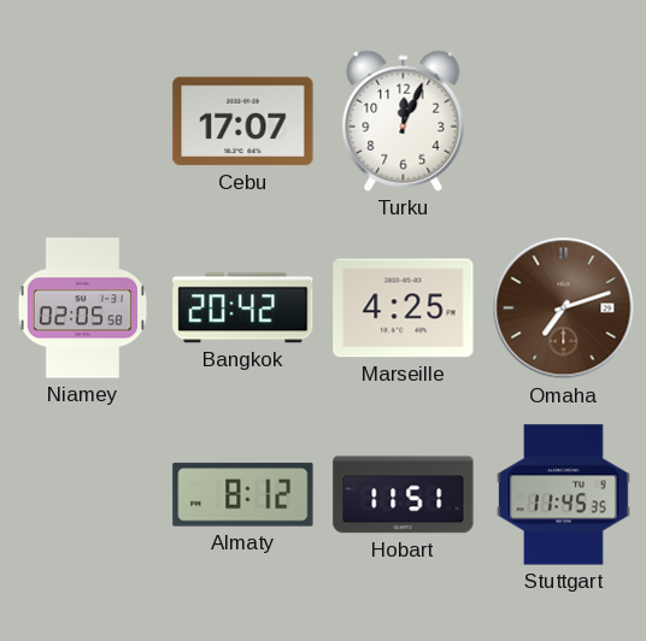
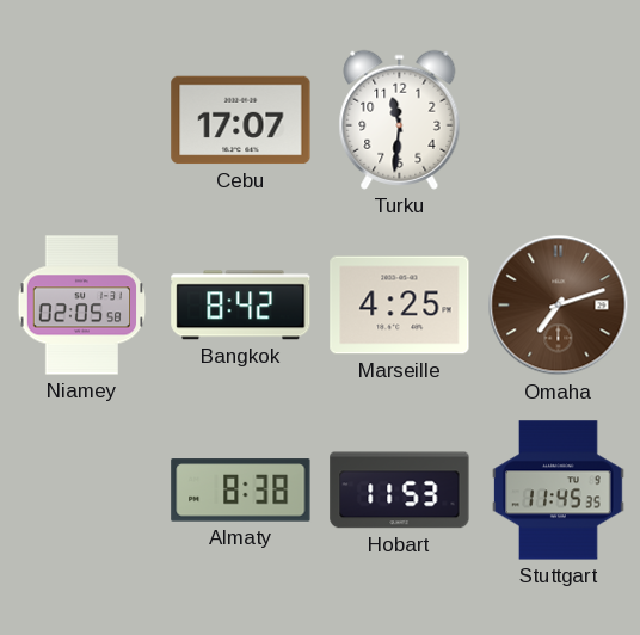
Turku: 12:04 -> 11:31 (400, 119)
Bangkok: 20:42 -> 8:42 (241, 306)
Almaty: 8:12 -> 8:38 (241, 491)
Hobart: 11:51 -> 11:53 (400, 491)
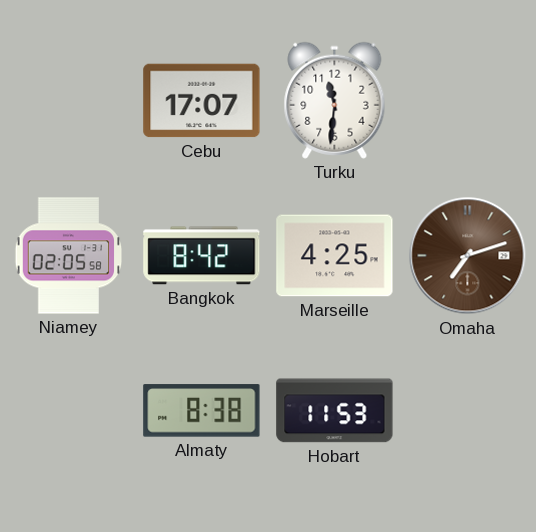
Stuttgart: 11:45 -> none (559, 491)
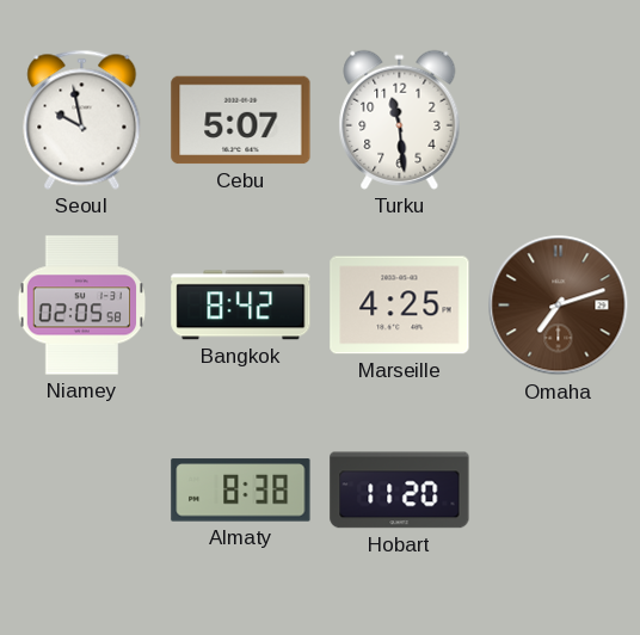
Seoul: none -> 9:58 (82, 119)
Cebu: 17:07 -> 5:07 (241, 121)
Turku: 11:31 -> 11:29 (400, 119)
Hobart: 11:53 -> 11:20 (400, 491)
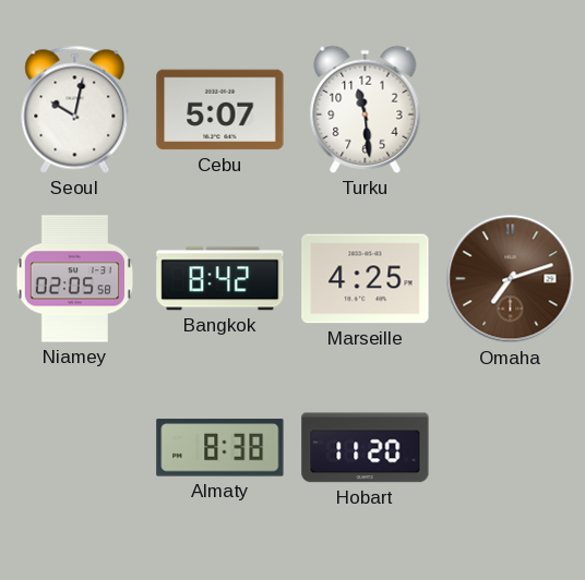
Seoul: 9:58 -> 10:02 (75, 109)
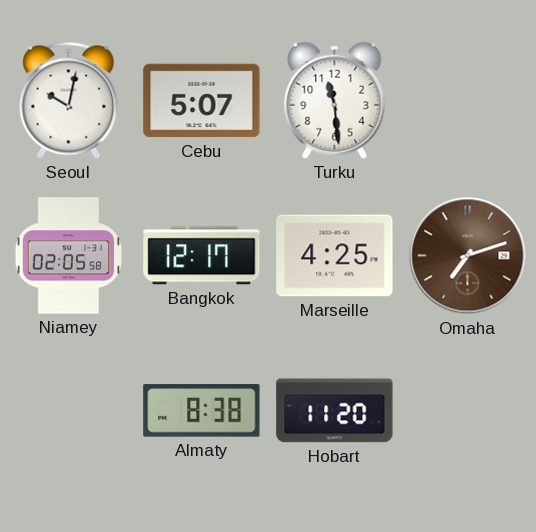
Bangkok: 8:42 -> 12:17 (202, 256)
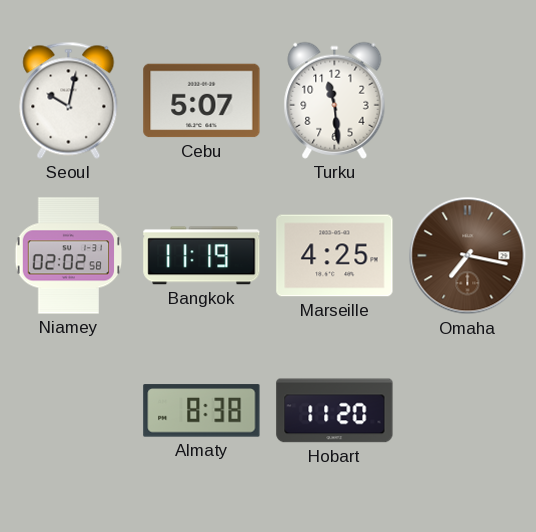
Niamey: 02:05 -> 02:02 (69, 256)
Bangkok: 12:17 -> 11:19 (202, 256)
Omaha: 7:12 -> 7:17 (468, 256)
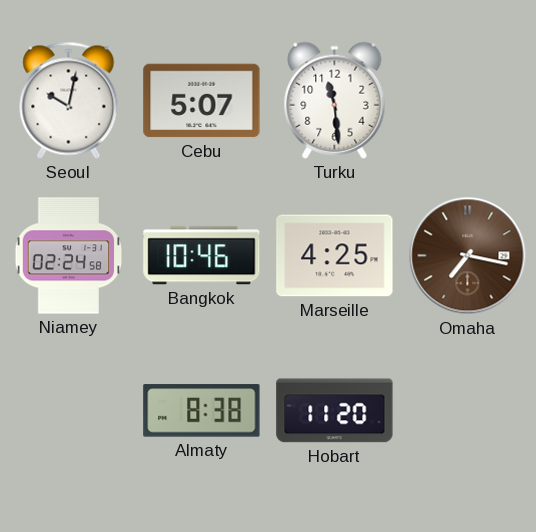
Niamey: 02:02 -> 02:24 (69, 256)
Bangkok: 11:19 -> 10:46 (202, 256)
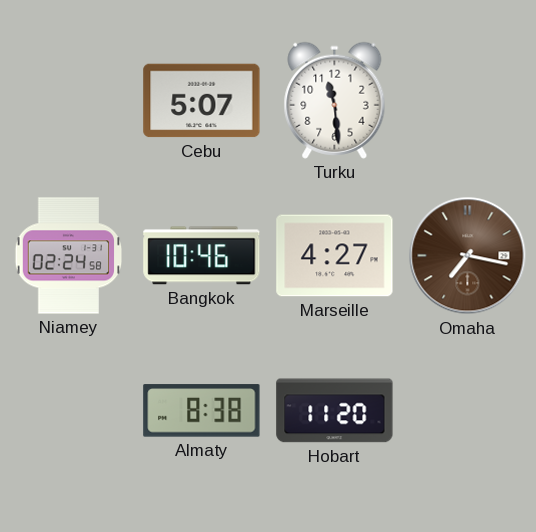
Seoul: 10:02 -> none (69, 100)
Marseille: 4:25 -> 4:27 (335, 256)
